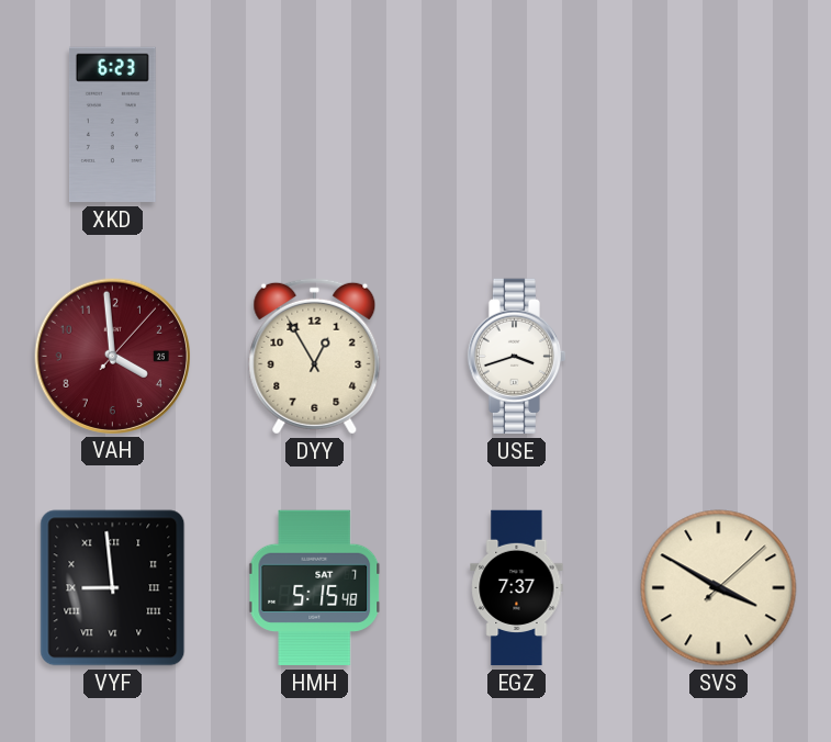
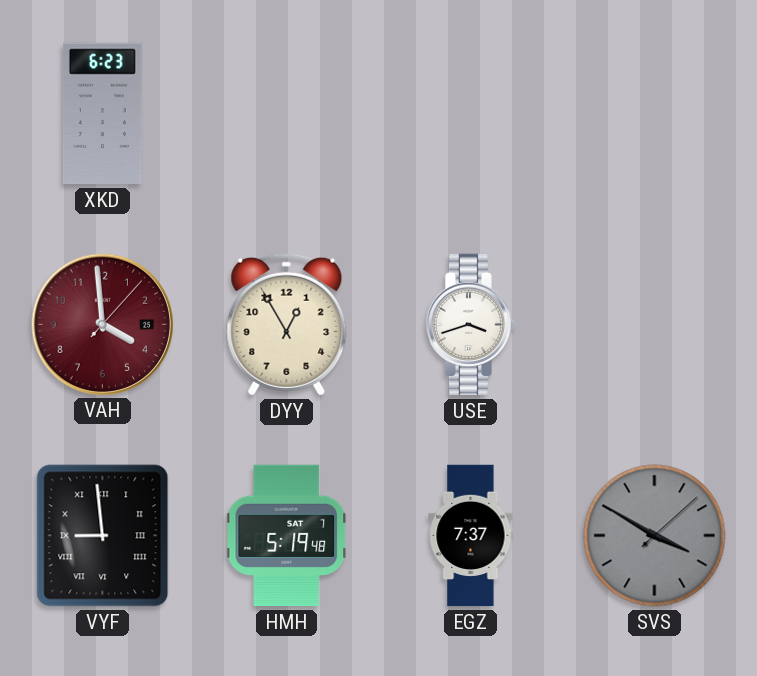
HMH: 5:15 -> 5:19 (287, 536)
SVS dial: cream -> grey (655, 536)
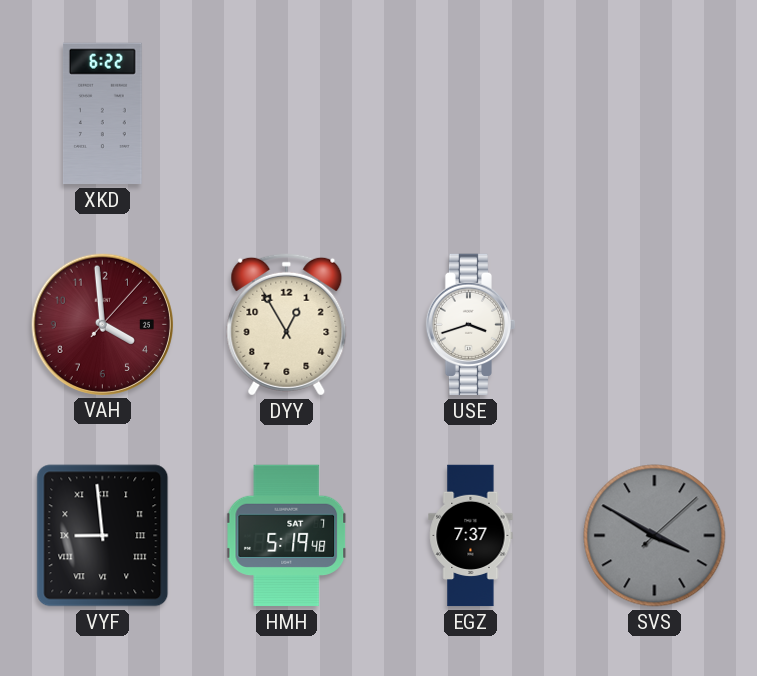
XKD: 6:23 -> 6:22 (102, 114)
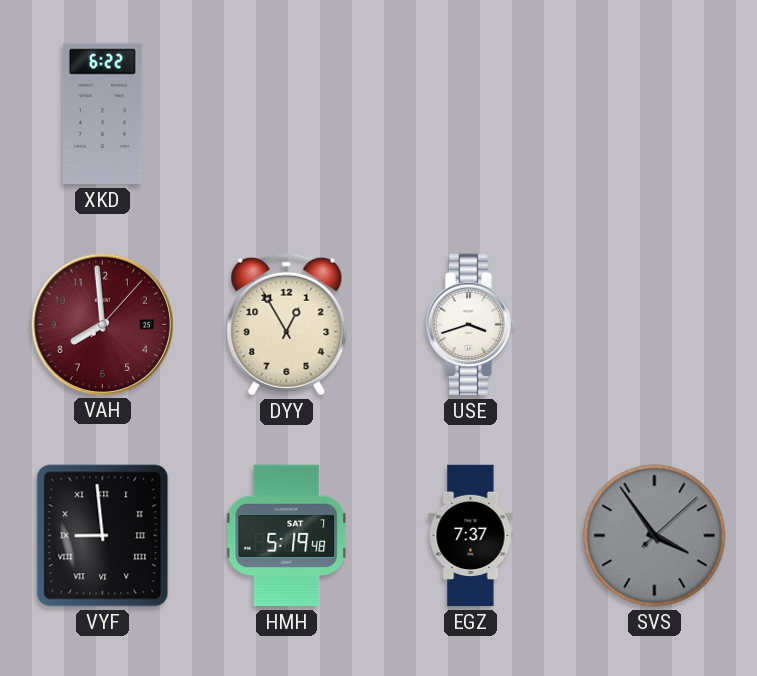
VAH: 3:59 -> 7:59 (102, 324)
SVS: 3:50 -> 3:54 (655, 536)
